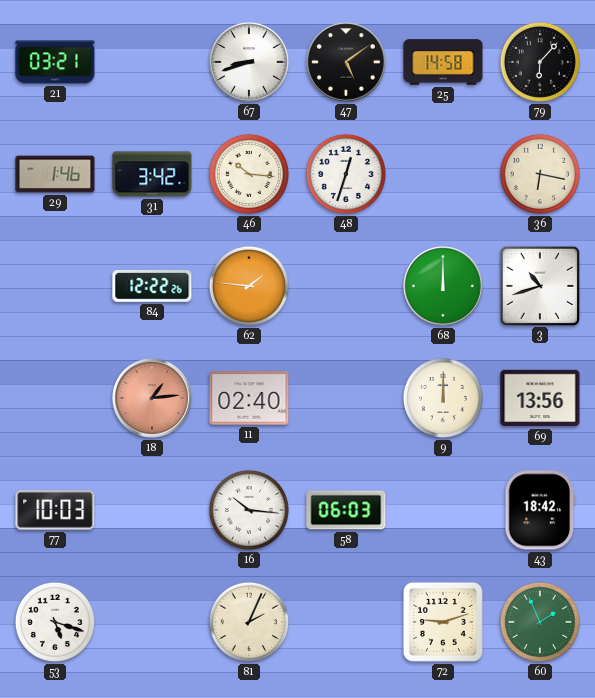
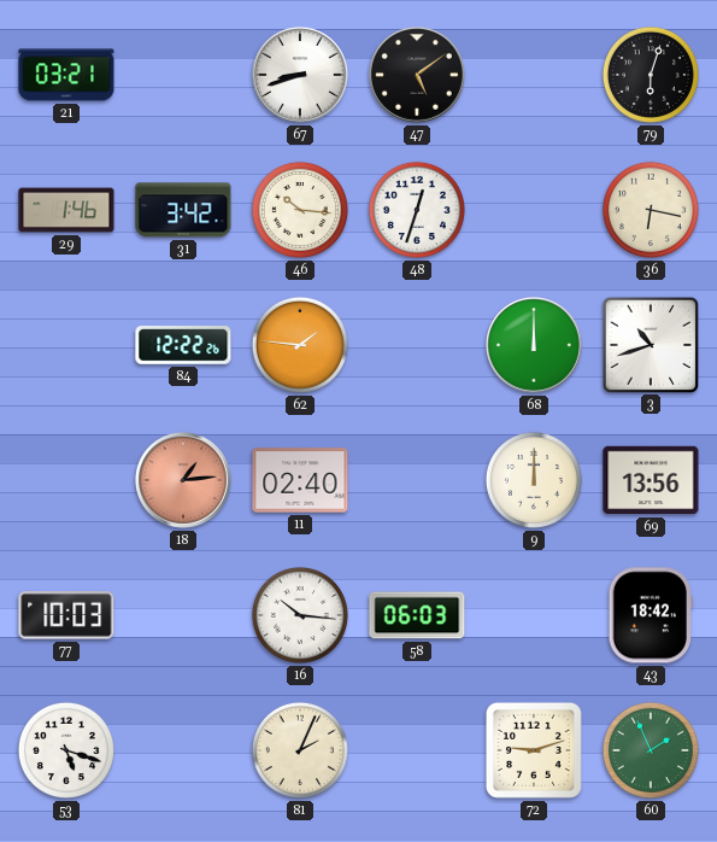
25: 14:58 -> none (443, 62)
79: 6:07 -> 6:03 (651, 75)
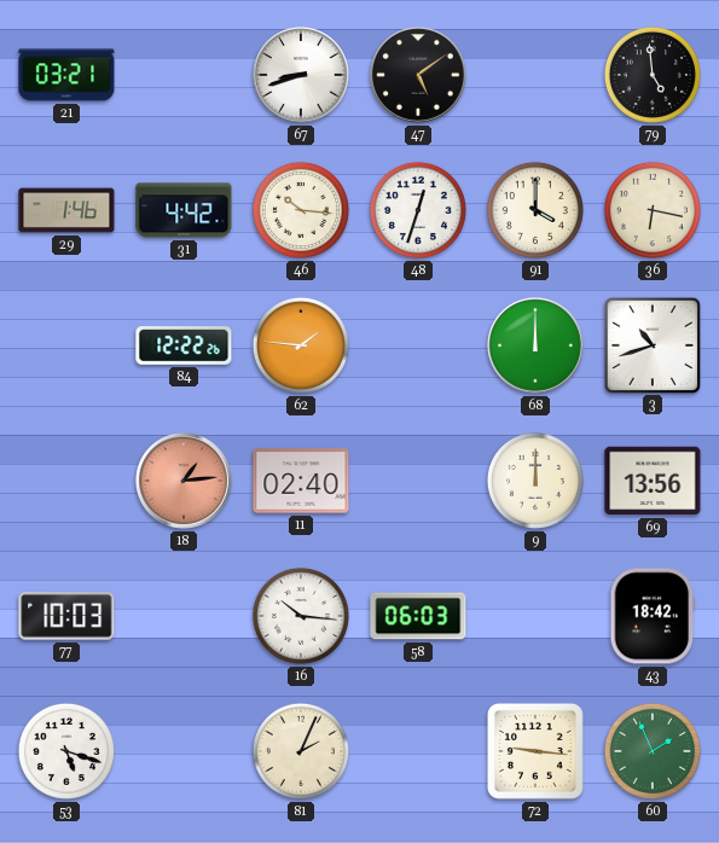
79: 6:03 -> 4:59 (653, 75)
31: 3:42 -> 4:42 (184, 210)
91: none -> 4:00 (535, 210)
72: 9:12 -> 9:16 (535, 751)
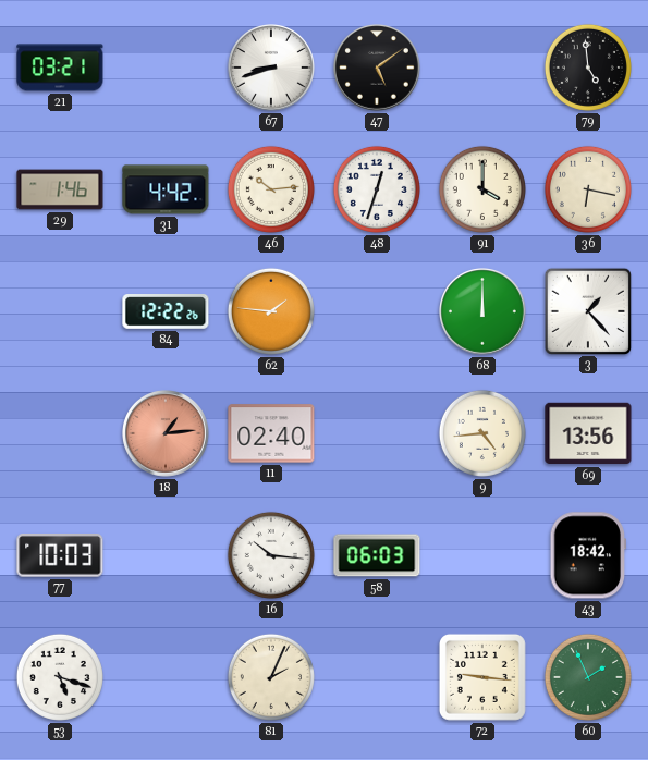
46: 10:16 -> 10:14 (271, 189)
3: 10:42 -> 1:23 (587, 310)
9: 12:00 -> 4:44 (482, 433)
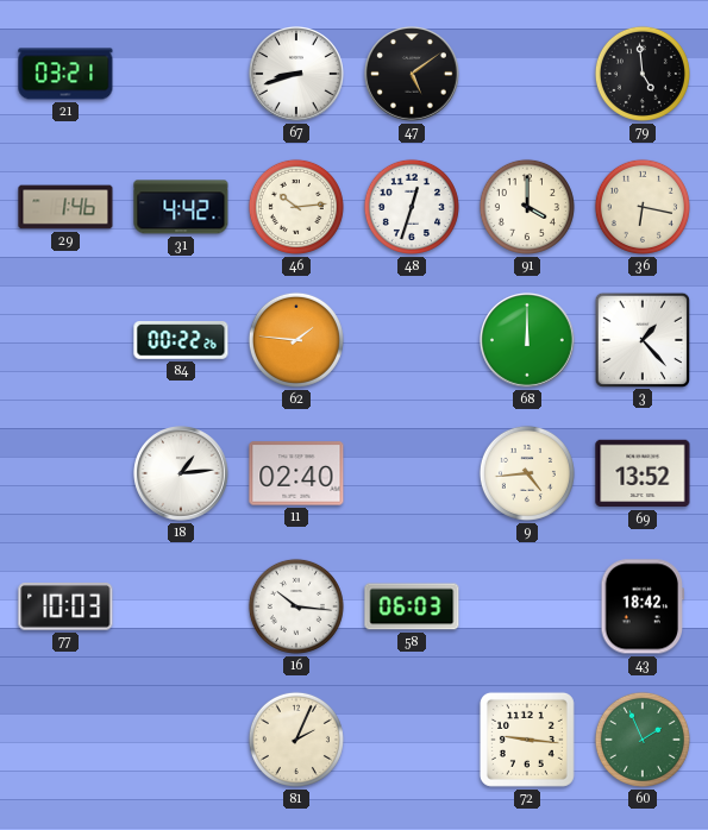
84: 12:22 -> 00:22 (181, 341)
18 dial: salmon -> white (182, 474)
69: 13:56 -> 13:52 (643, 473)
53: 5:18 -> none (60, 677)
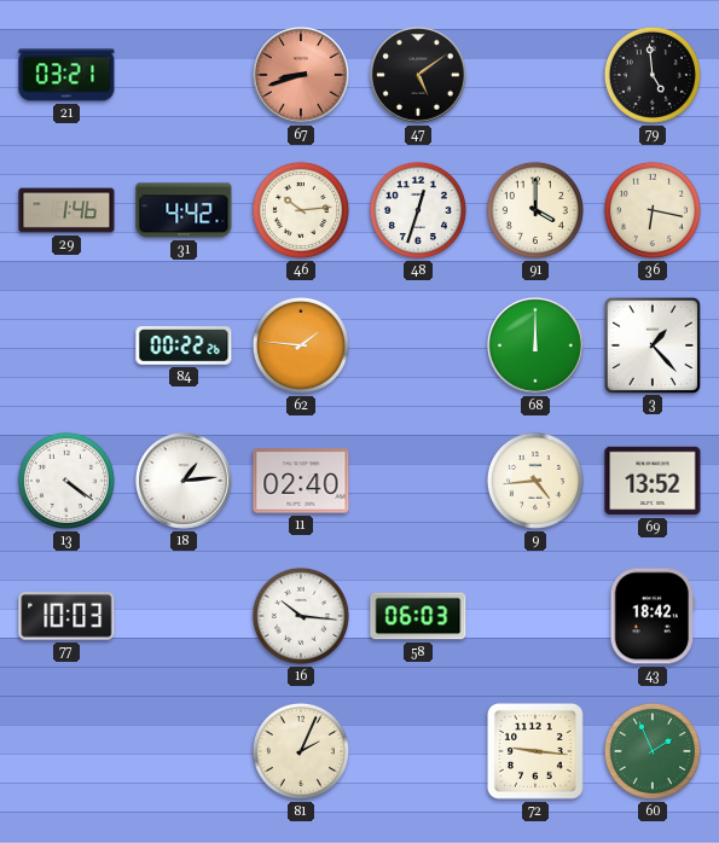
67 dial: white -> salmon (302, 76)
13: none -> 4:21 (66, 481)
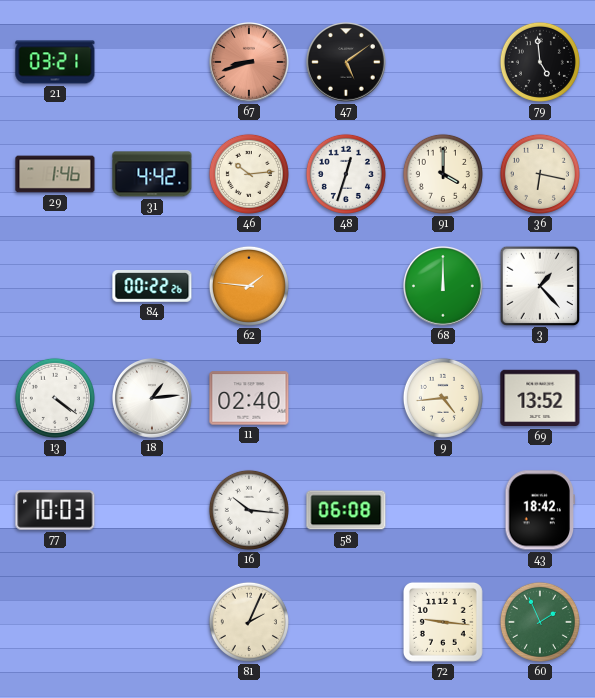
58: 06:03 -> 06:08 (346, 510)
